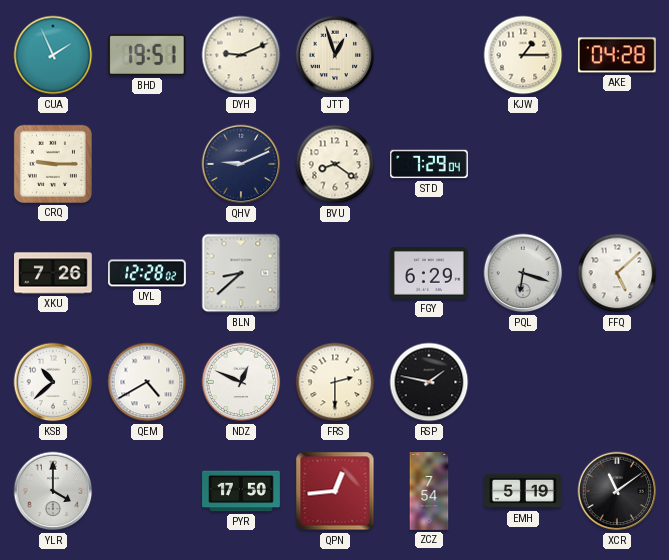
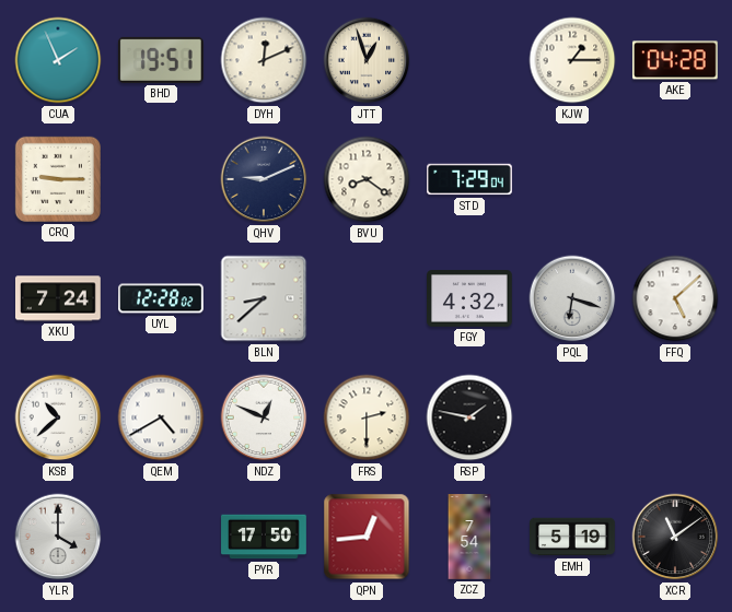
DYH: 9:11 -> 12:11 (264, 60)
XKU: 7:26 -> 7:24 (59, 298)
FGY: 6:29 -> 4:32 (470, 299)
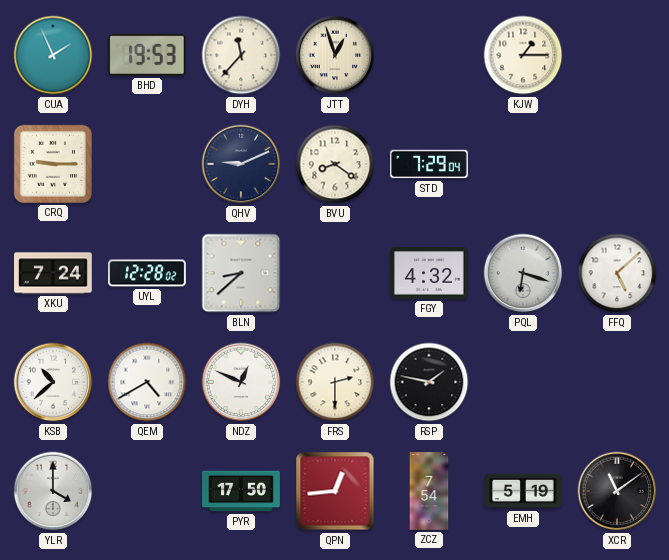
BHD: 19:51 -> 19:53 (147, 55)
DYH: 12:11 -> 11:37 (241, 55)
AKE: 04:28 -> none (675, 60)
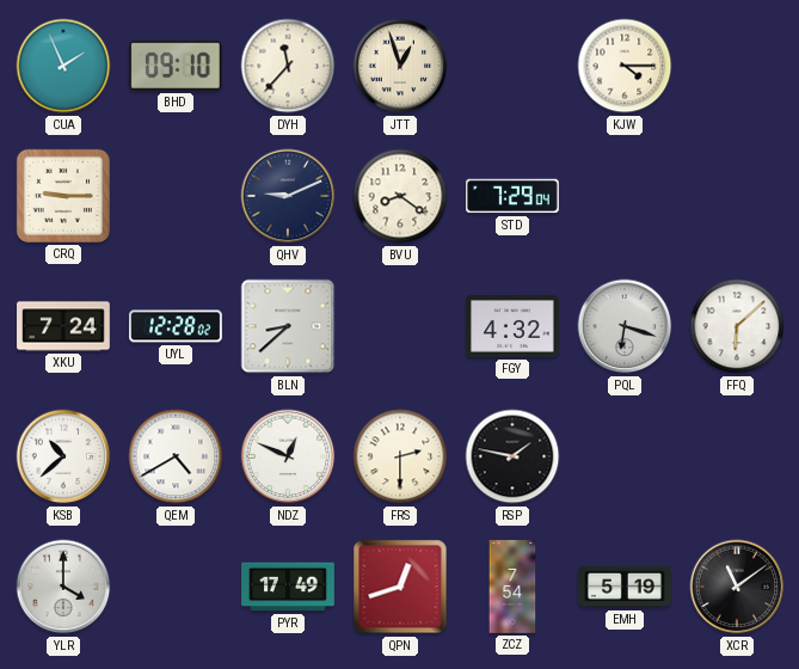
BHD: 19:53 -> 09:10 (176, 66)
KJW: 1:15 -> 4:15 (625, 66)
FFQ: 5:08 -> 6:08 (737, 326)
PYR: 17:50 -> 17:49 (288, 587)
QPN: 12:44 -> 12:42 (400, 587)
